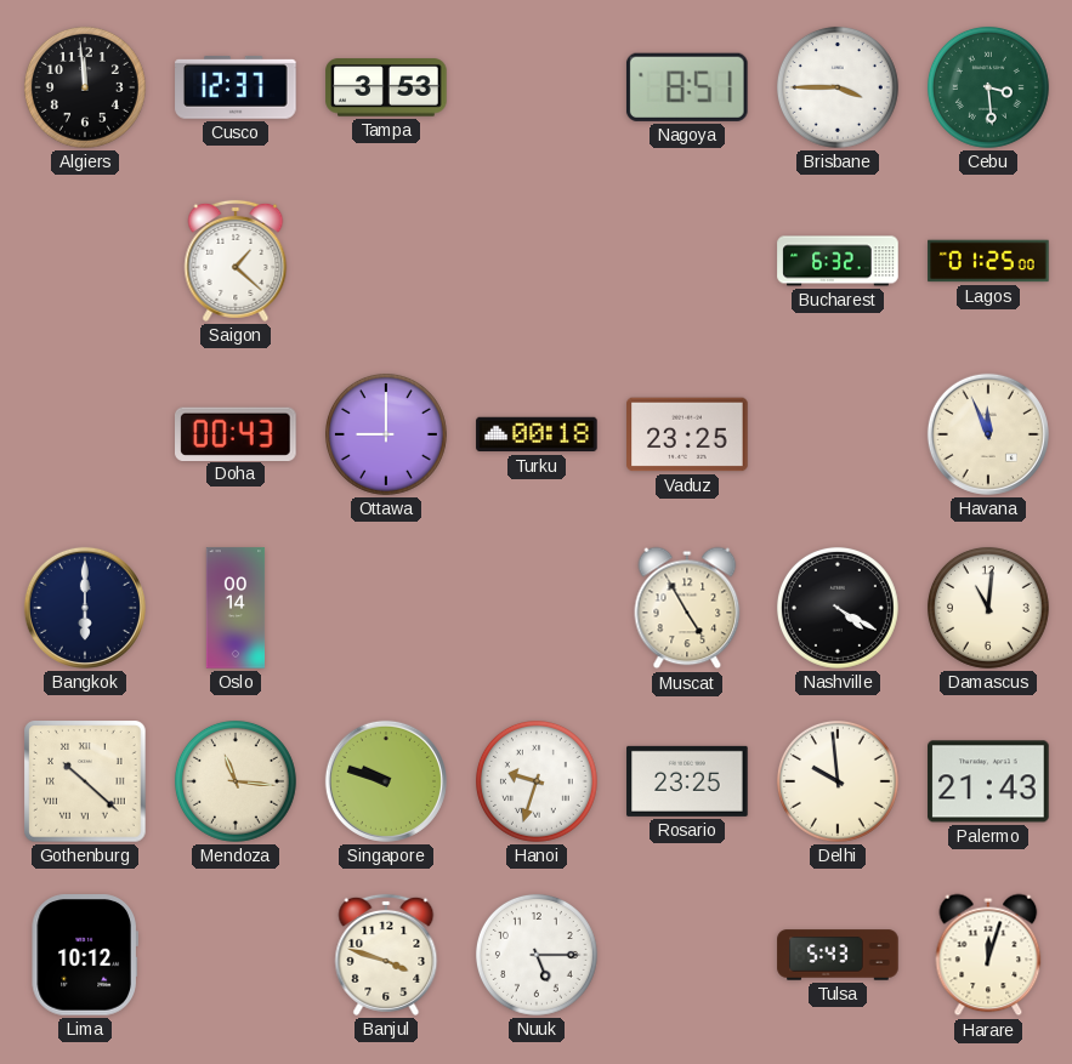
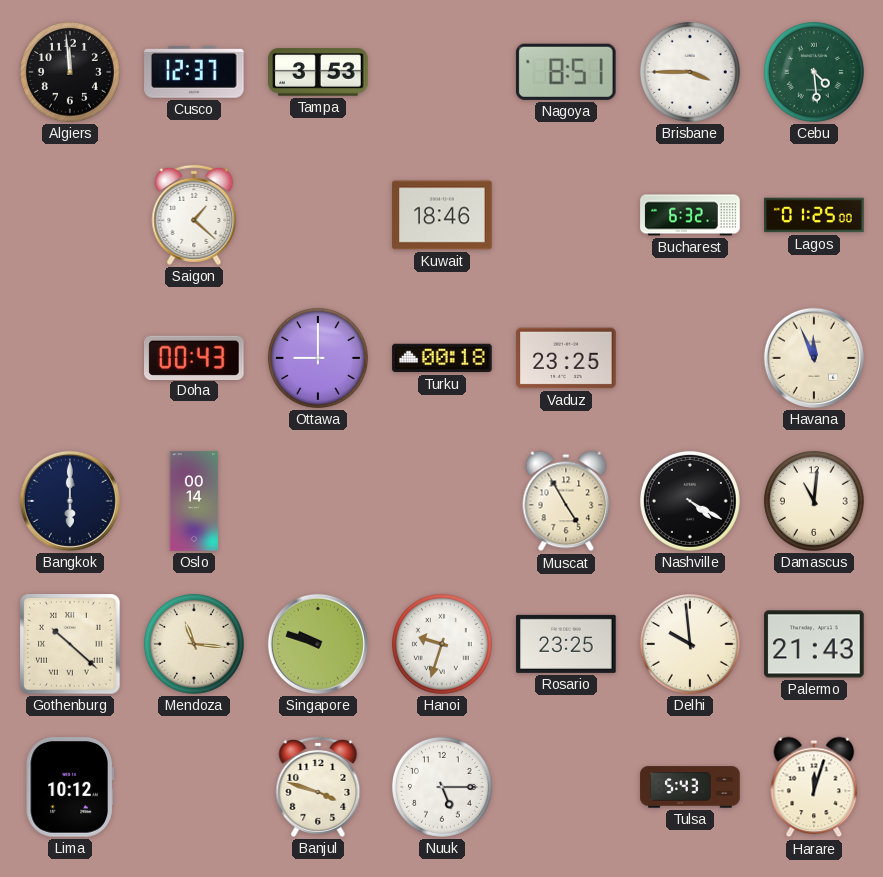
Cebu: 3:29 -> 4:29 (814, 72)
Kuwait: none -> 18:46 (442, 215)
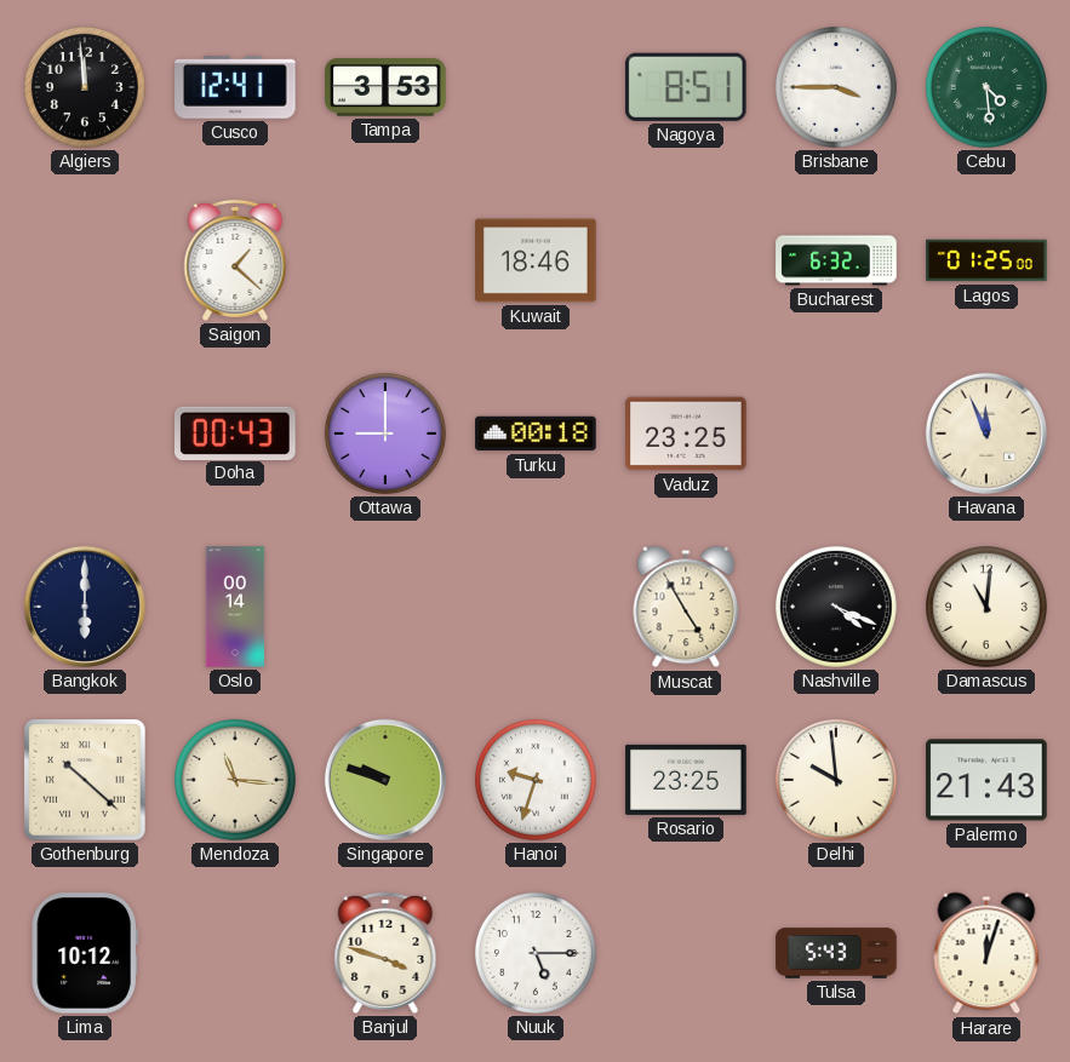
Cusco: 12:37 -> 12:41 (235, 87)
Nashville: 4:20 -> 4:19 (836, 607)
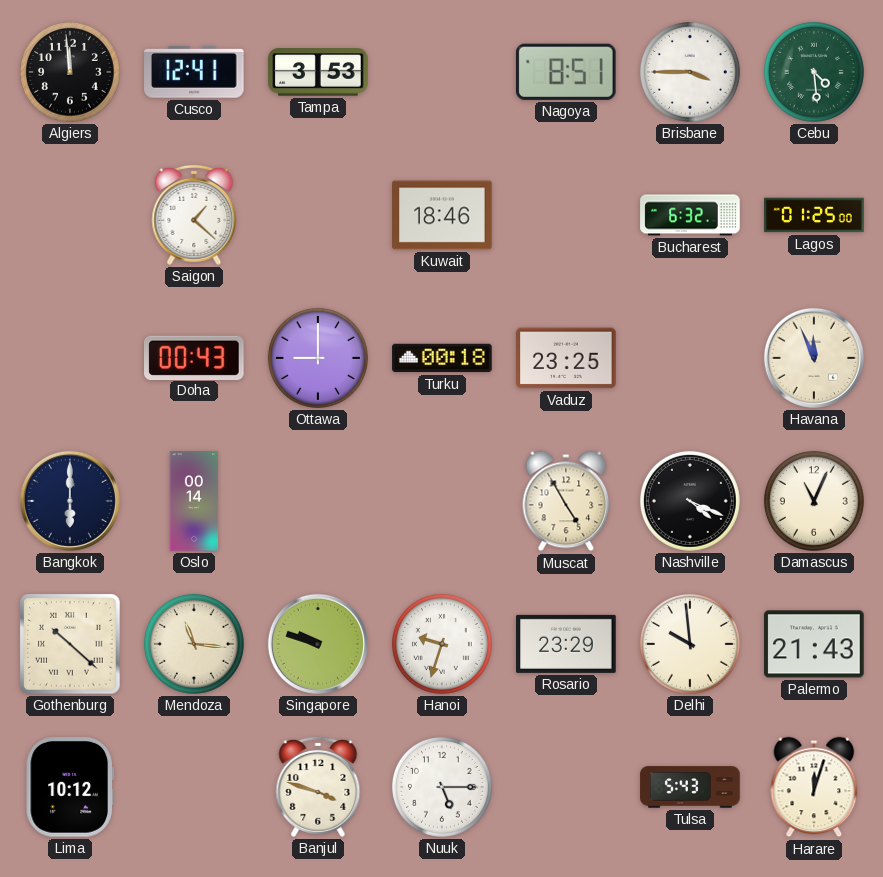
Damascus: 11:01 -> 11:04 (814, 501)
Rosario: 23:25 -> 23:29 (566, 644)
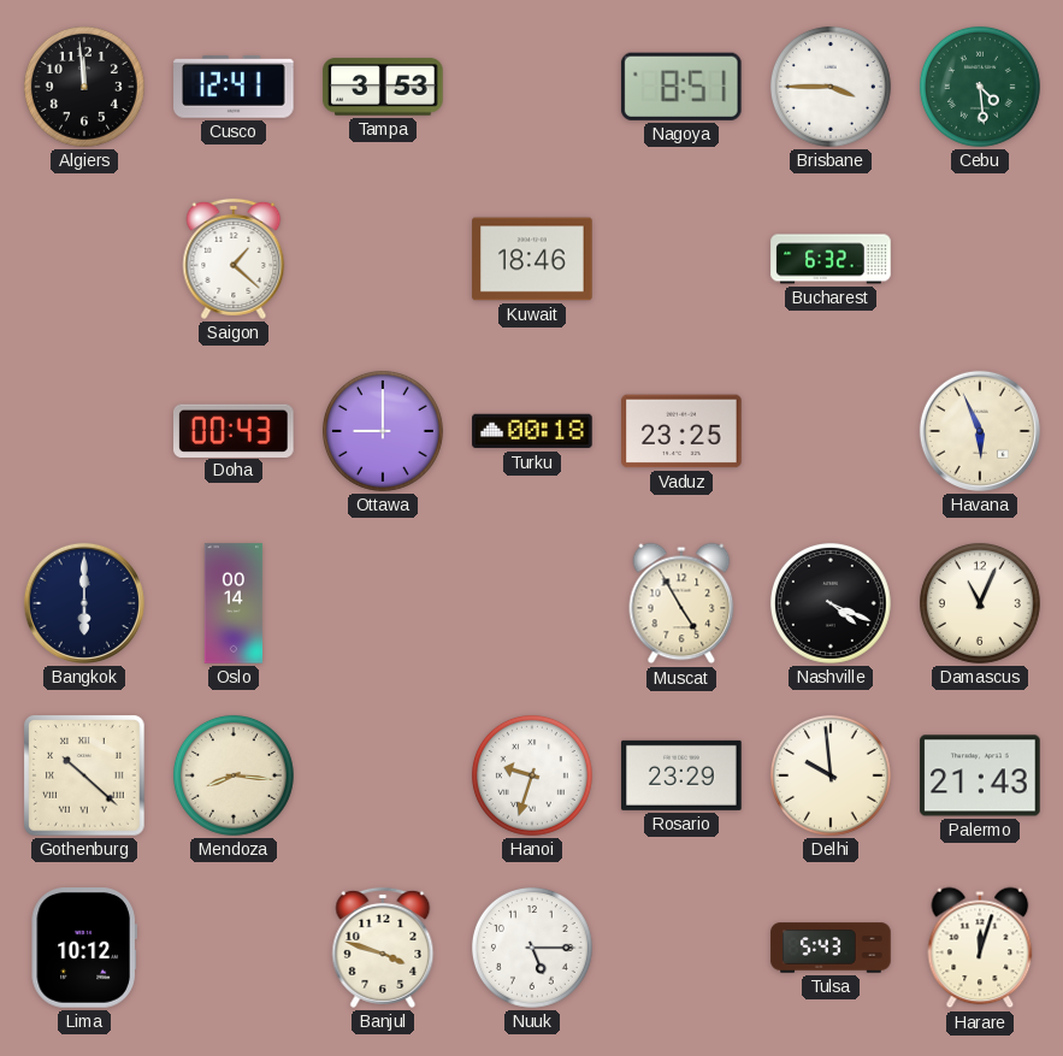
Lagos: 01:25 -> none (814, 215)
Havana: 11:56 -> 5:56 (980, 431)
Mendoza: 11:16 -> 8:16 (234, 775)
Singapore: 9:48 -> none (318, 644)
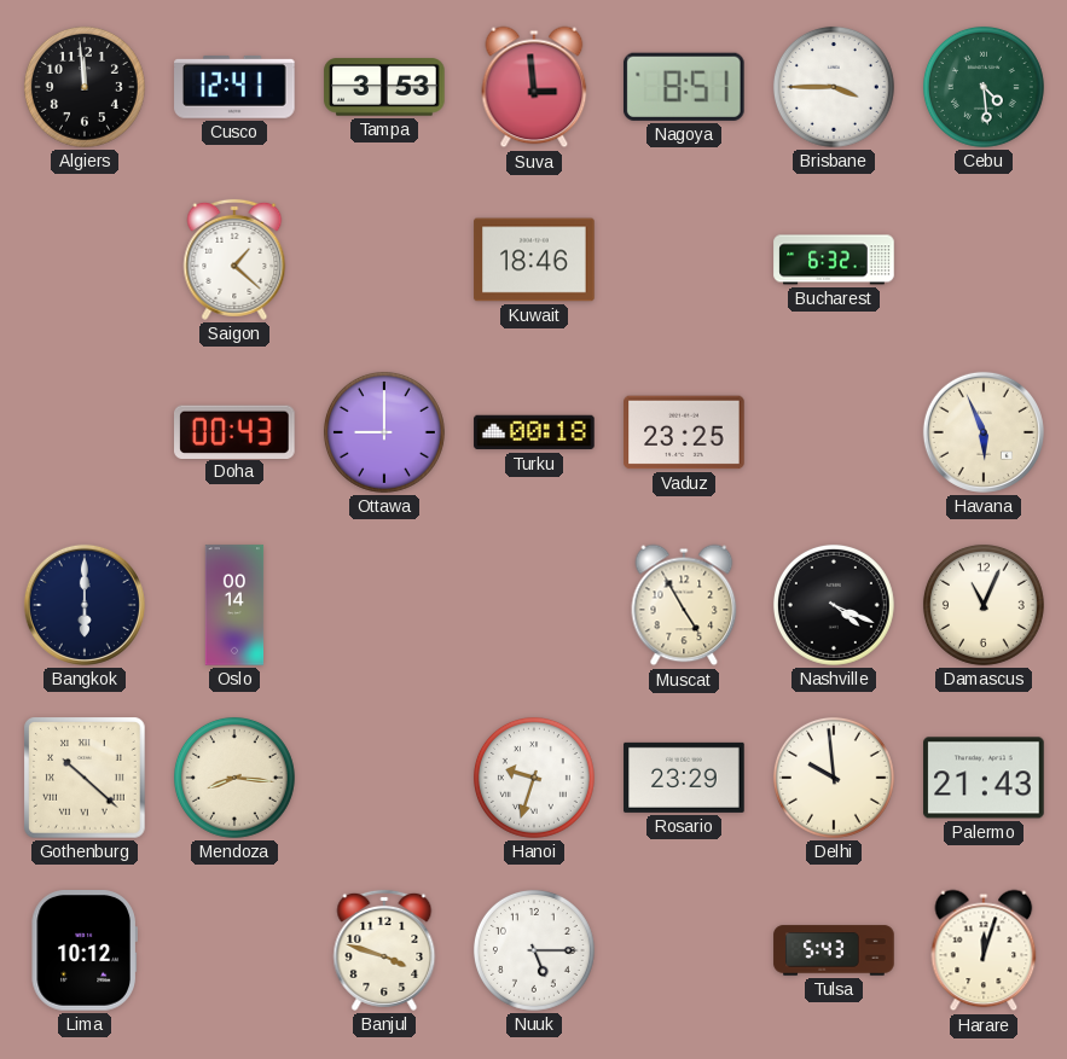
Suva: none -> 2:59 (534, 87)
